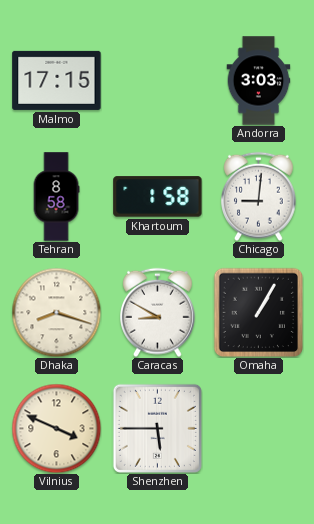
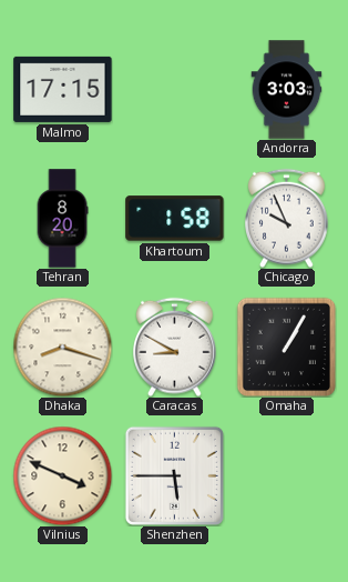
Tehran: 8:58 -> 8:20 (62, 219)
Chicago: 9:01 -> 9:56 (287, 218)
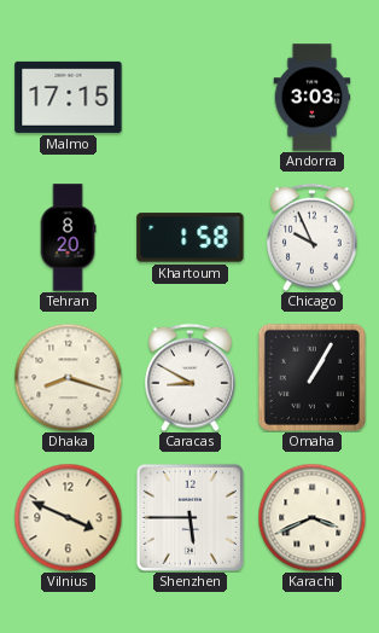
Karachi: none -> 3:41 (311, 517)
